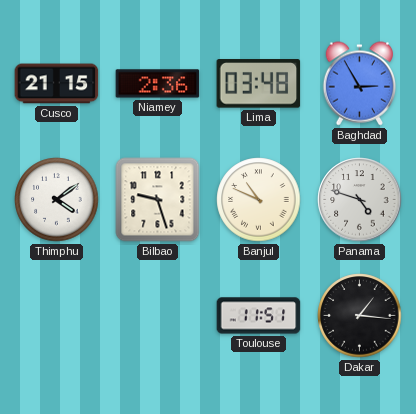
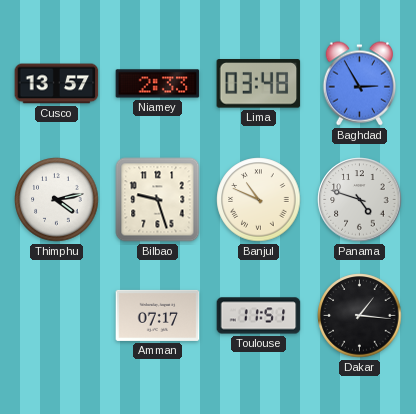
Cusco: 21:15 -> 13:57 (57, 84)
Niamey: 2:36 -> 2:33 (158, 84)
Thimphu: 4:09 -> 4:13 (57, 200)
Amman: none -> 07:17 (158, 315)
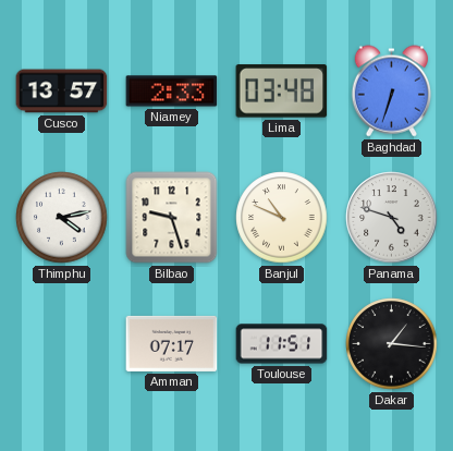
Baghdad: 2:55 -> 6:33 (391, 92)
